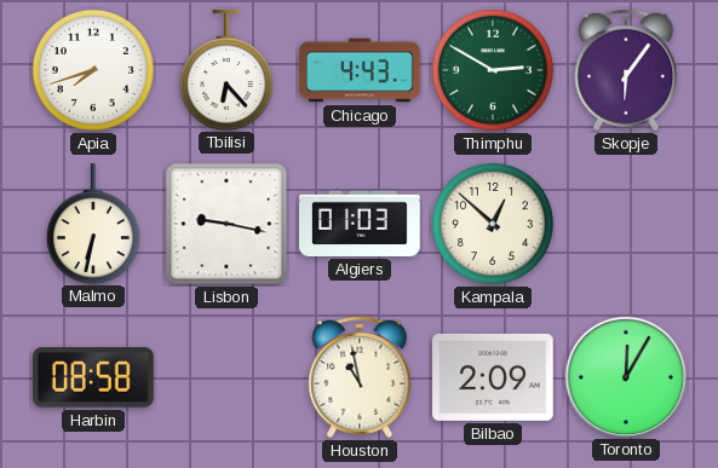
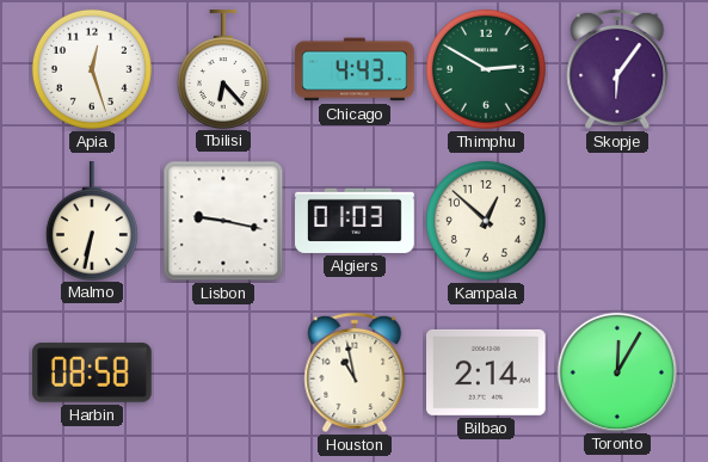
Apia: 7:42 -> 12:27 (92, 69)
Bilbao: 2:09 -> 2:14 (487, 372)
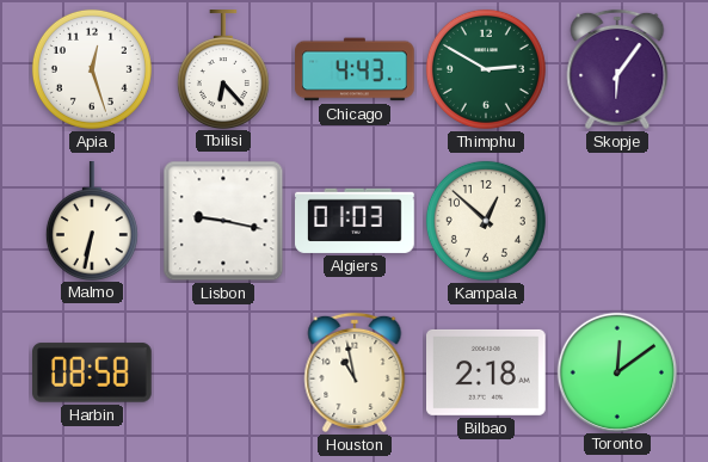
Bilbao: 2:14 -> 2:18 (487, 372)
Toronto: 12:05 -> 12:09 (616, 371)
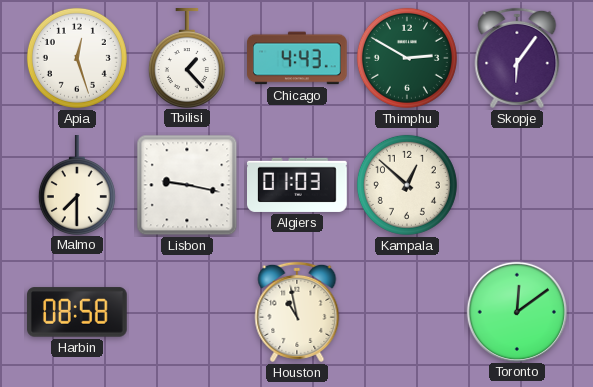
Tbilisi: 6:23 -> 1:23 (187, 58)
Malmo: 6:32 -> 7:30 (77, 185)
Bilbao: 2:18 -> none (487, 372)
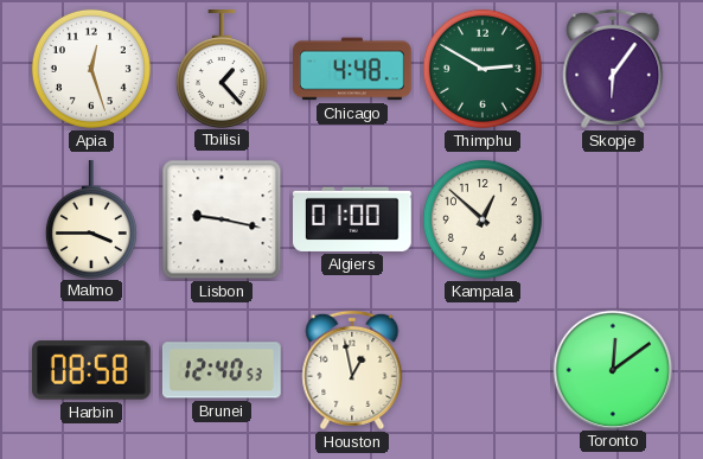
Chicago: 4:43 -> 4:48 (353, 69)
Malmo: 7:30 -> 3:45 (91, 219)
Algiers: 01:03 -> 01:00 (353, 219)
Brunei: none -> 12:40 (222, 370)
Houston: 10:58 -> 12:58 (352, 370)
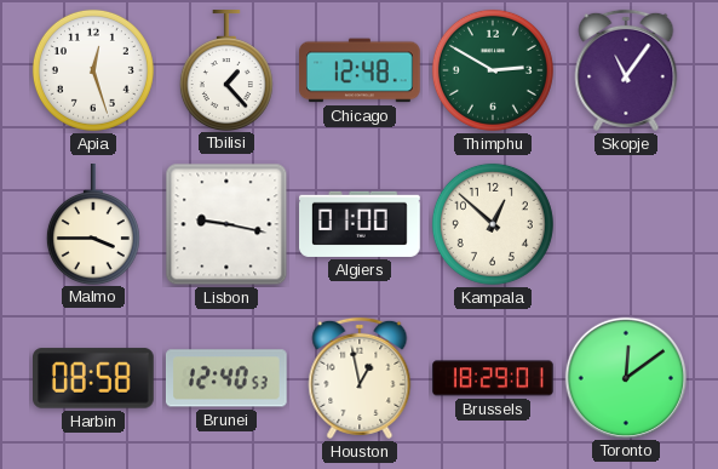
Chicago: 4:48 -> 12:48 (361, 70)
Skopje: 6:06 -> 11:06 (626, 70)
Brussels: none -> 18:29 (493, 378)
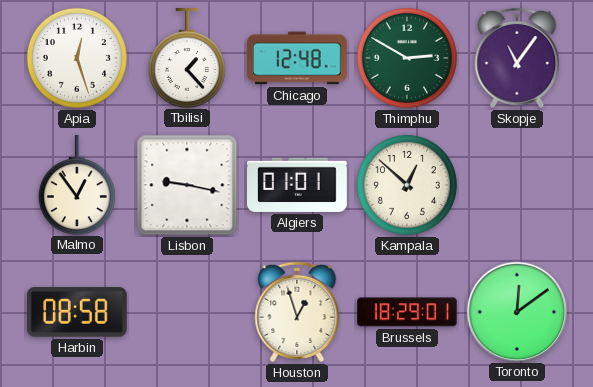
Malmo: 3:45 -> 12:54 (77, 185)
Algiers: 01:00 -> 01:01 (298, 185)
Brunei: 12:40 -> none (226, 378)
Houston: 12:58 -> 12:57 (297, 312)
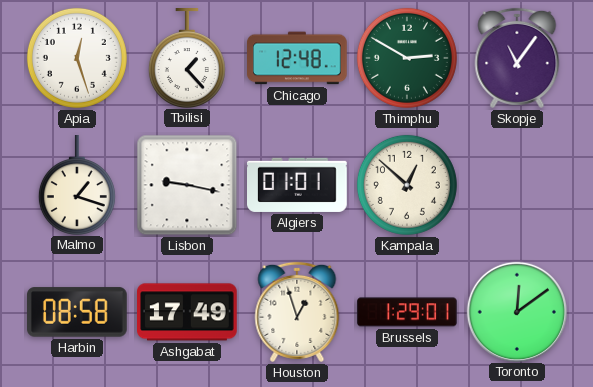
Malmo: 12:54 -> 1:18 (77, 185)
Ashgabat: none -> 17:49 (188, 312)
Brussels: 18:29 -> 1:29 (407, 312)
